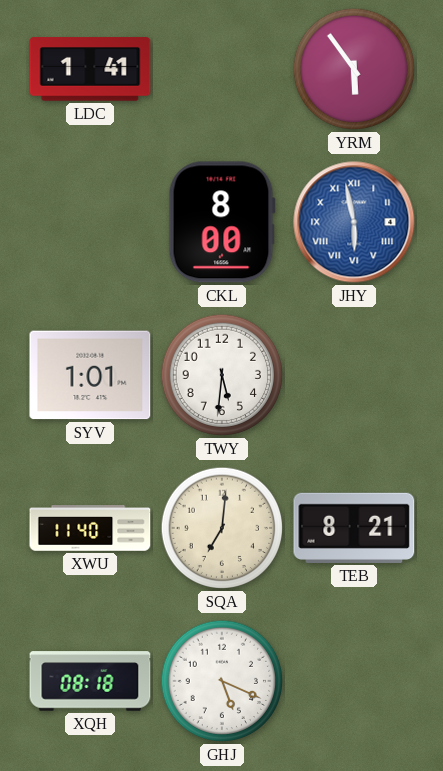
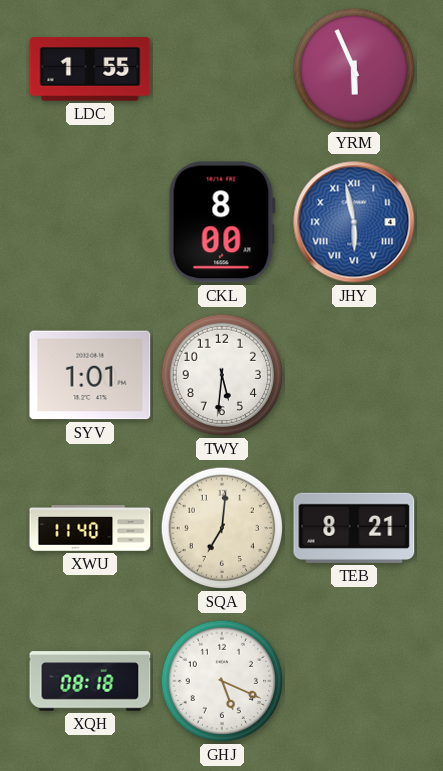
LDC: 1:41 -> 1:55 (90, 69)
YRM: 5:54 -> 5:56 (354, 69)
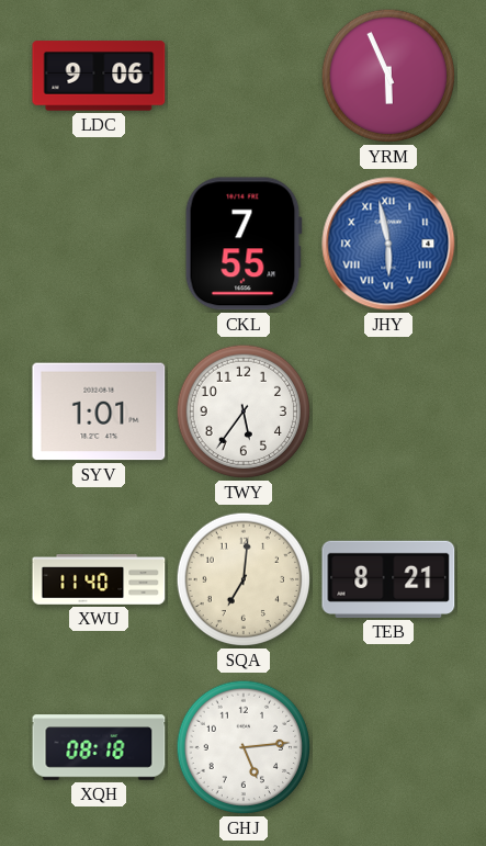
LDC: 1:55 -> 9:06 (99, 76)
CKL: 8:00 -> 7:55 (244, 244)
TWY: 5:31 -> 5:36 (244, 411)
GHJ: 5:19 -> 5:14 (244, 747)
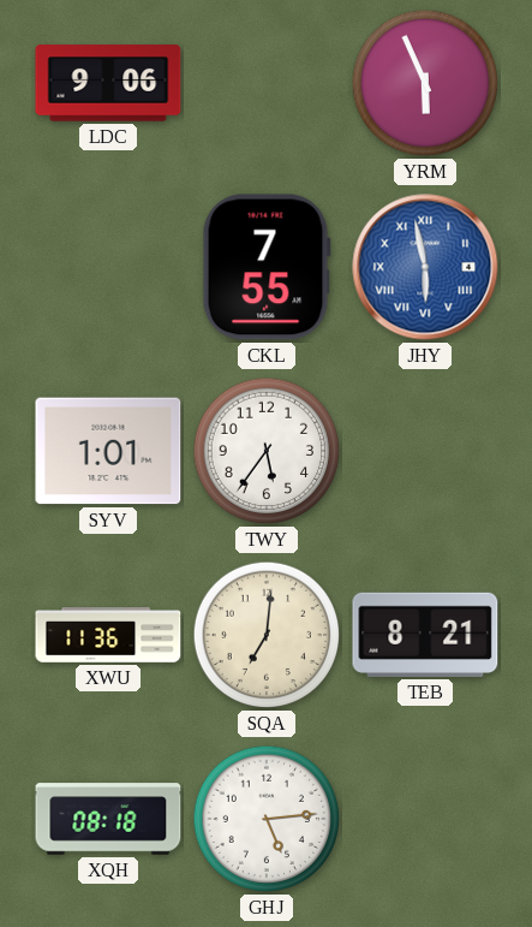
XWU: 11:40 -> 11:36 (108, 636)
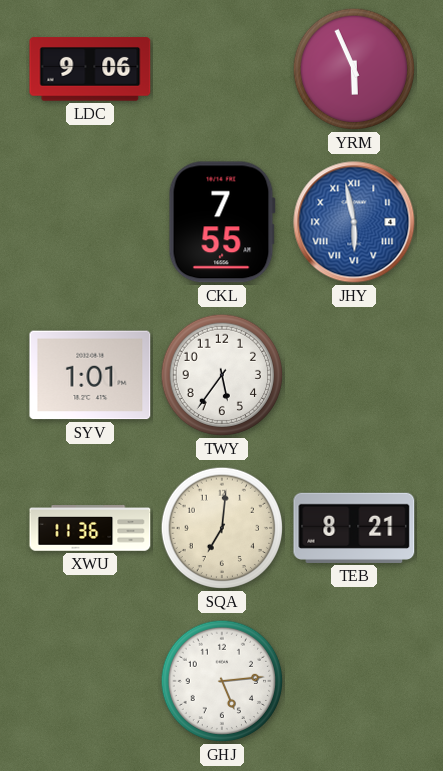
XQH: 08:18 -> none (108, 819)
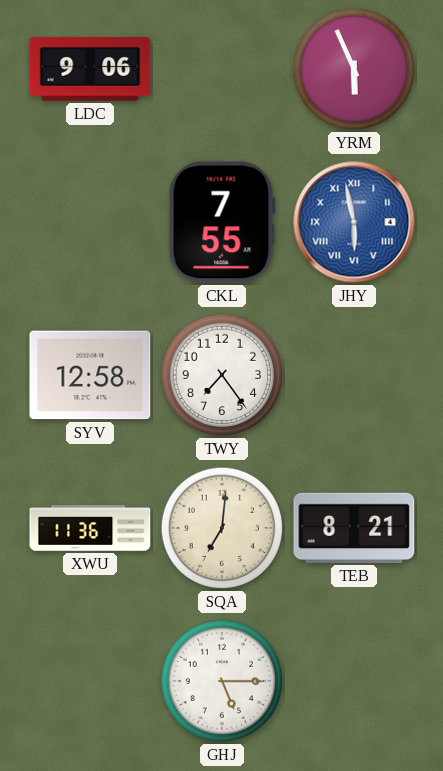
SYV: 1:01 -> 12:58 (90, 375)
TWY: 5:36 -> 7:24 (222, 375)
GHJ: 5:14 -> 5:15 (222, 681)
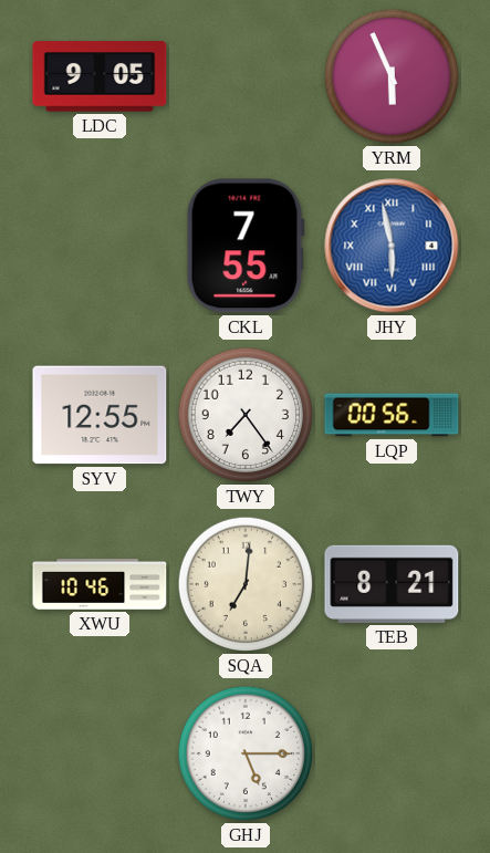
LDC: 9:06 -> 9:05 (100, 76)
SYV: 12:58 -> 12:55 (100, 415)
LQP: none -> 00:56 (392, 415)
XWU: 11:36 -> 10:46 (100, 585)
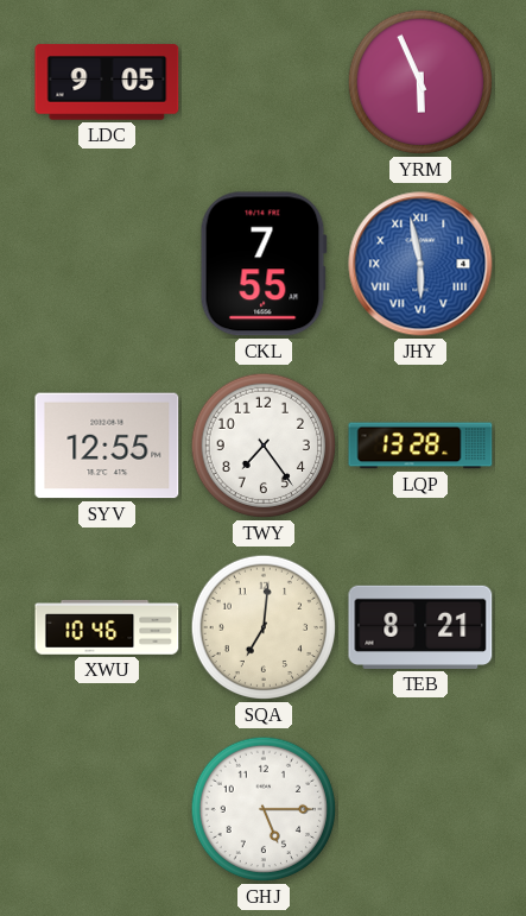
LQP: 00:56 -> 13:28 (420, 446)
